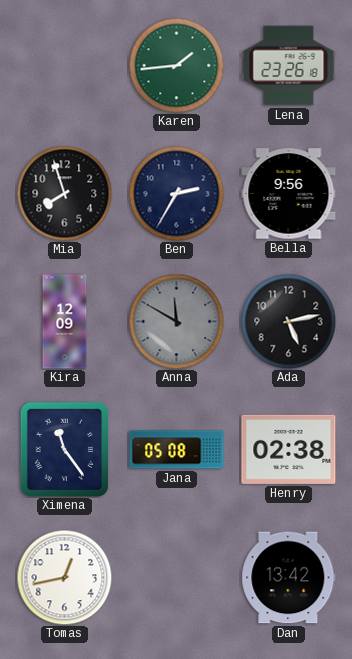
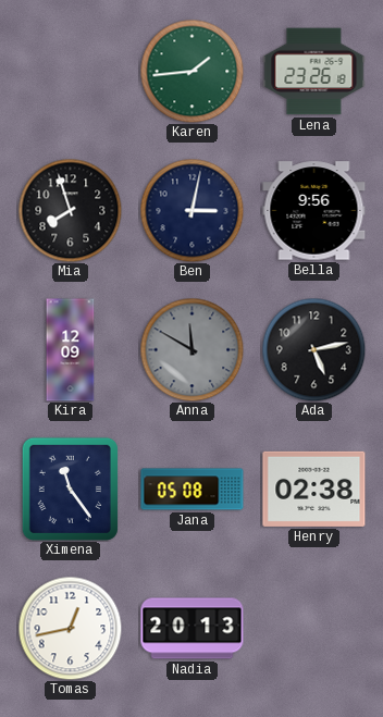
Ben: 2:35 -> 3:02 (191, 210)
Nadia: none -> 20:13 (193, 629)
Dan: 13:42 -> none (289, 578)
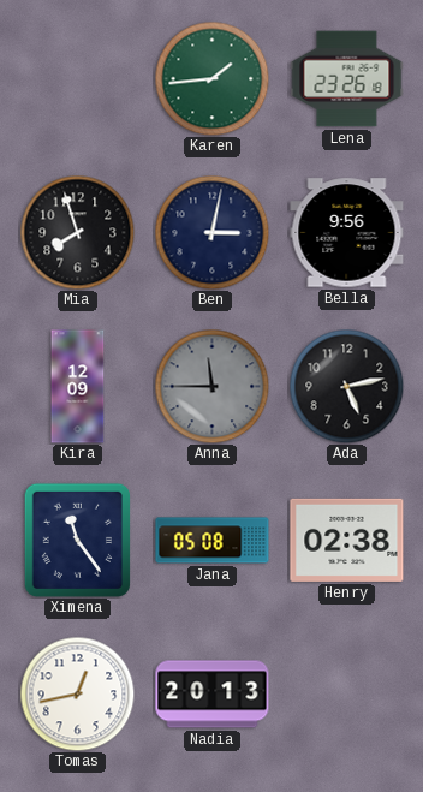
Anna: 11:50 -> 11:45 (211, 386)
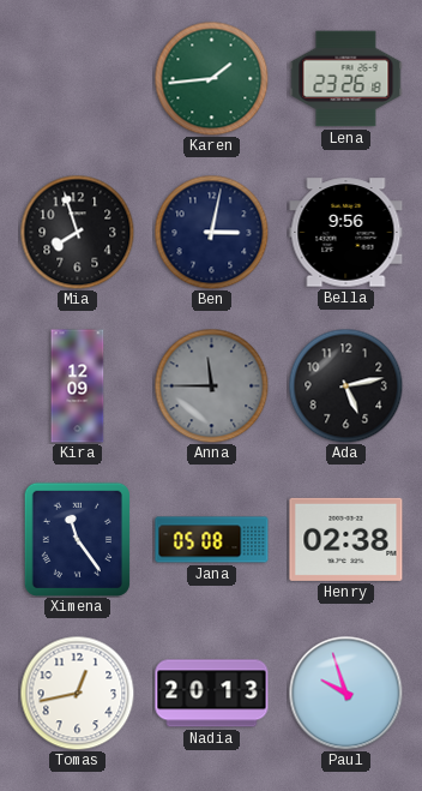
Paul: none -> 9:57 (345, 693)
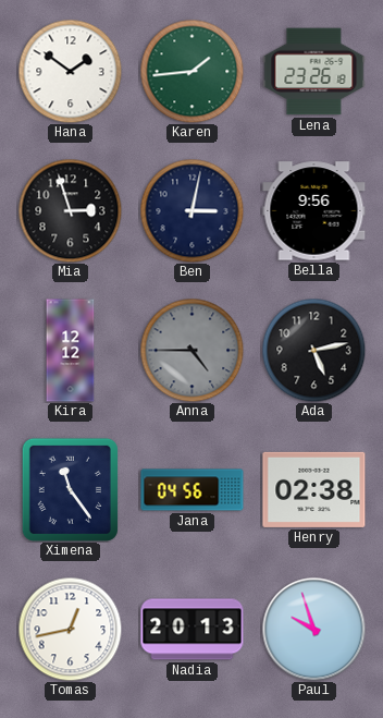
Hana: none -> 1:51 (70, 71)
Mia: 7:57 -> 2:57 (70, 210)
Kira: 12:09 -> 12:12 (71, 351)
Anna: 11:45 -> 4:45 (191, 350)
Jana: 05:08 -> 04:56 (193, 490)
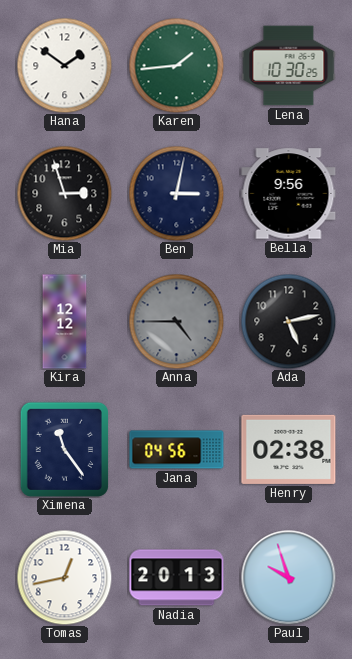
Lena: 23:26 -> 10:30 (289, 66)
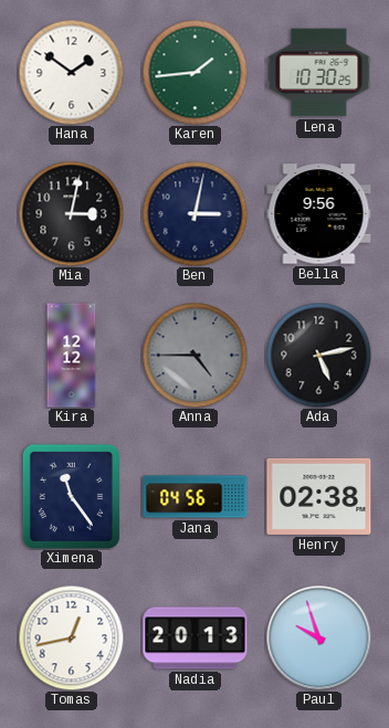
Mia: 2:57 -> 3:02 (71, 213)
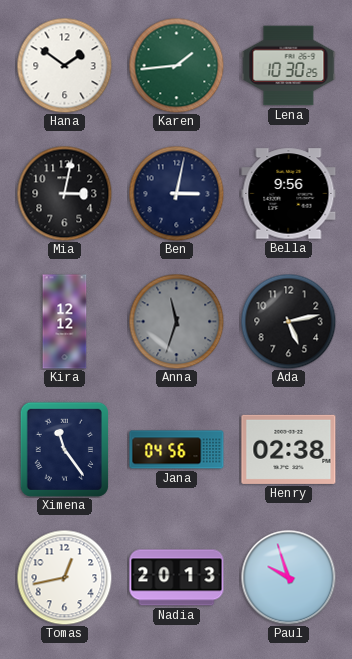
Anna: 4:45 -> 11:33 (176, 321)
